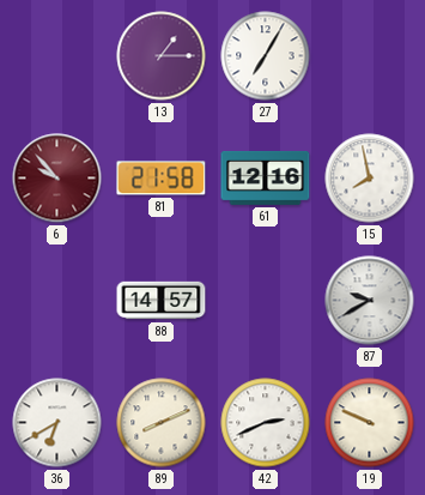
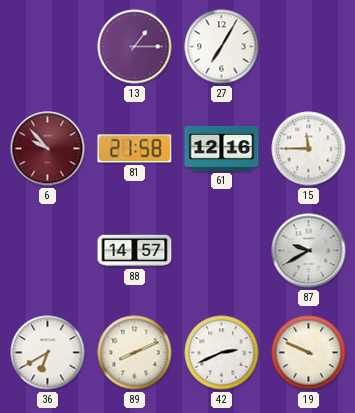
15: 7:58 -> 11:45 (309, 149)
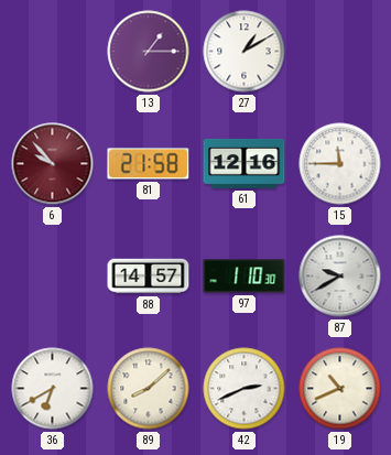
27: 7:05 -> 1:10 (245, 52)
97: none -> 1:10 (245, 277)
89: 8:11 -> 8:08 (149, 389)
19: 9:49 -> 10:41 (340, 389)
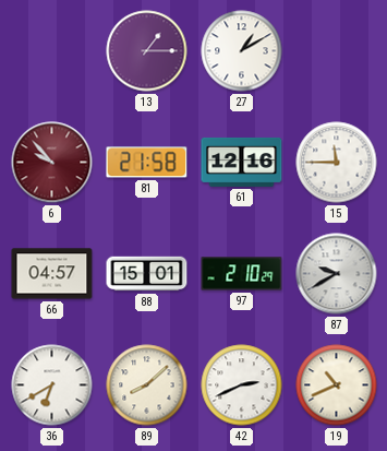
66: none -> 04:57 (52, 274)
88: 14:57 -> 15:01 (147, 274)
97: 1:10 -> 2:10 (242, 274)
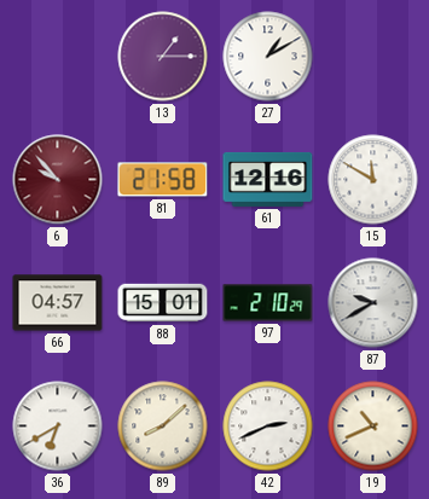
15: 11:45 -> 11:50 (373, 180)
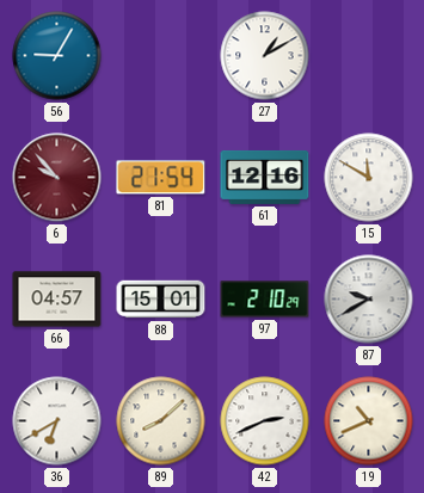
56: none -> 9:05 (57, 56)
13: 1:15 -> none (163, 57)
81: 21:58 -> 21:54 (161, 178)
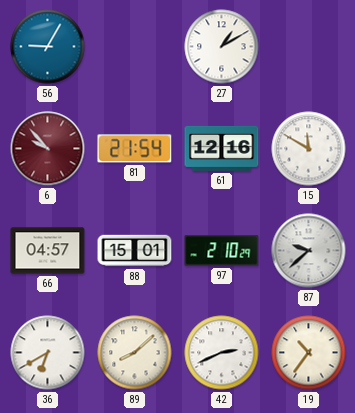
87: 9:40 -> 9:38 (309, 251)
19: 10:41 -> 10:36 (309, 353)
